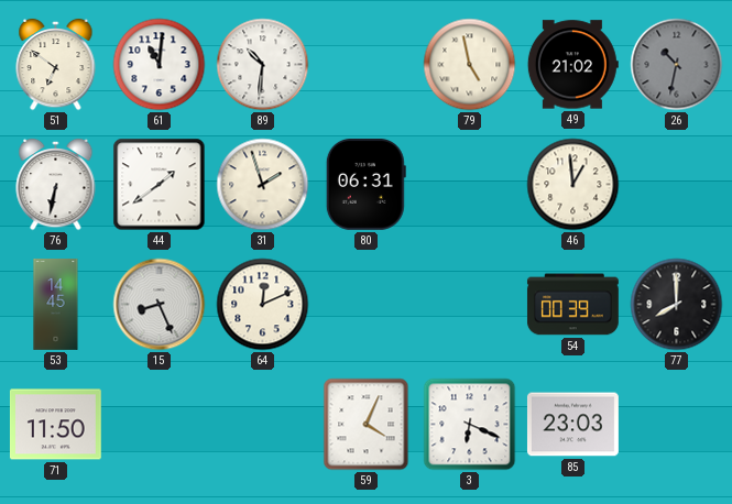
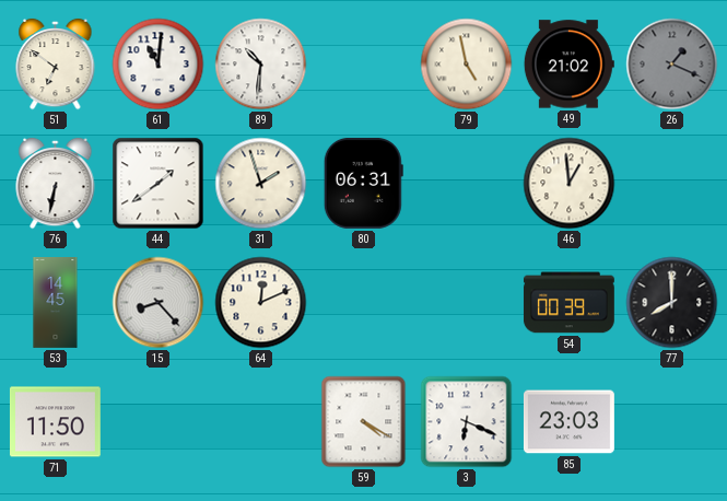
26: 10:32 -> 1:19 (672, 65)
15: 8:26 -> 8:23 (159, 303)
59: 4:04 -> 4:20 (364, 422)
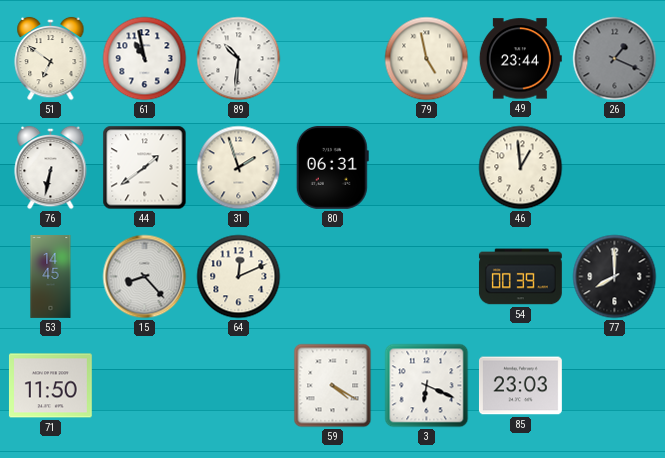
61: 11:01 -> 10:58 (145, 59)
49: 21:02 -> 23:44 (520, 59)
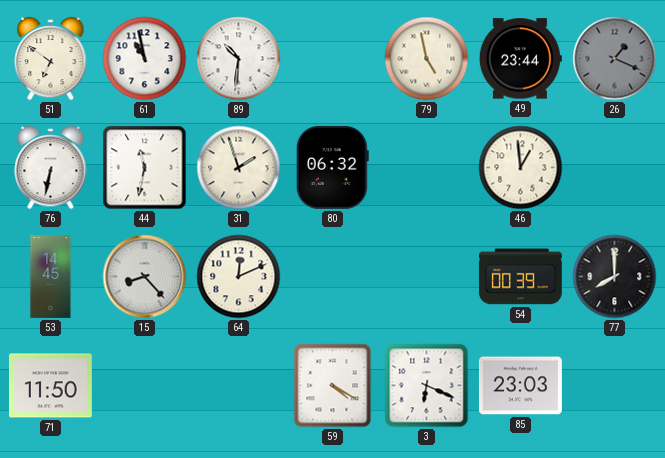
44: 1:39 -> 11:32 (145, 168)
80: 06:31 -> 06:32 (332, 167)
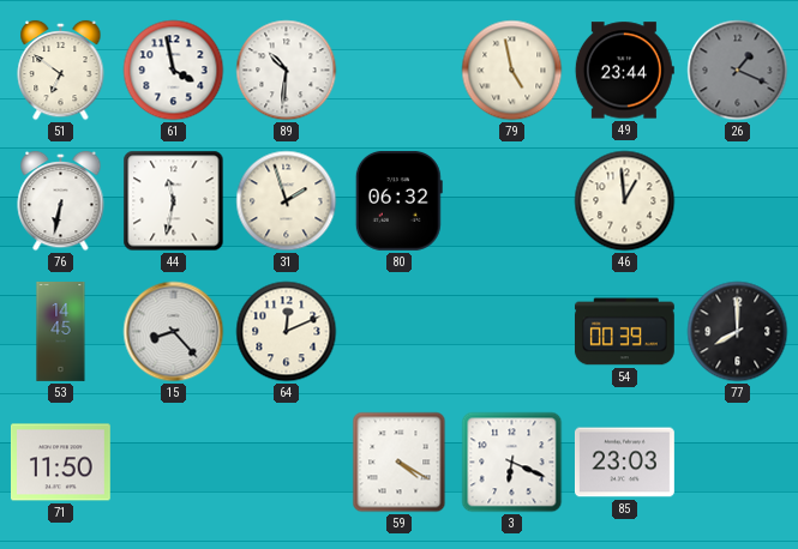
61: 10:58 -> 3:58 (174, 71)
